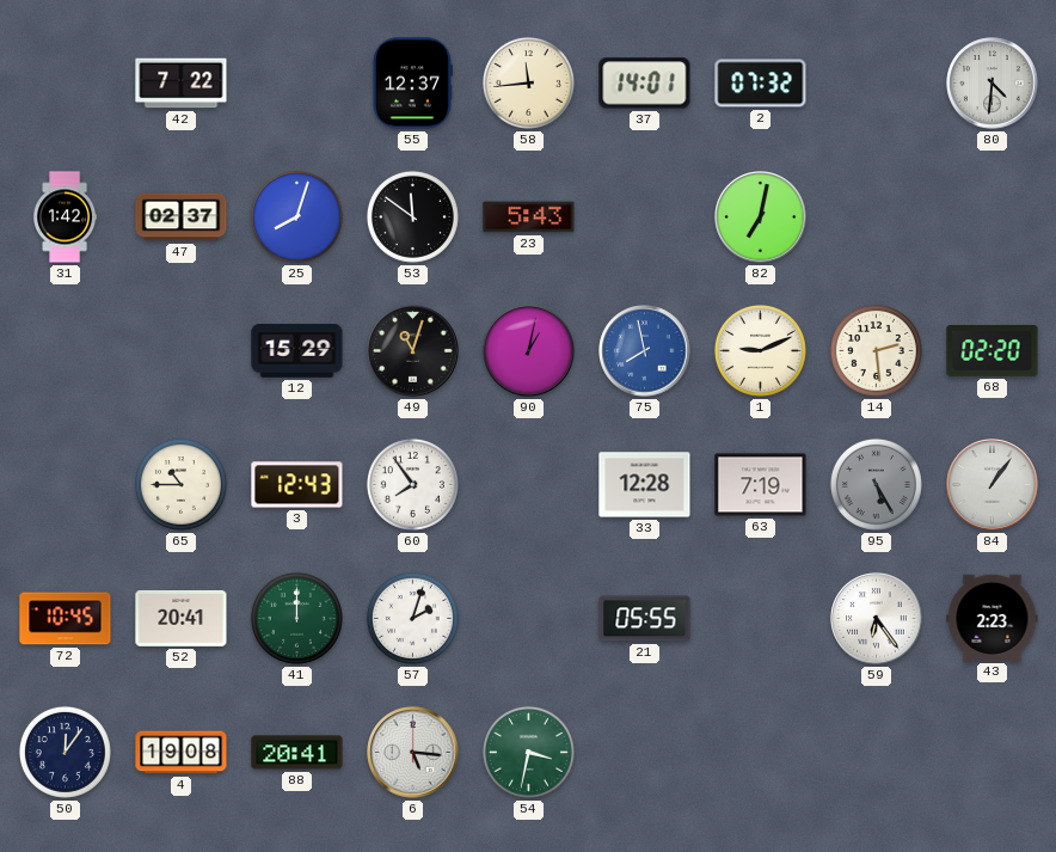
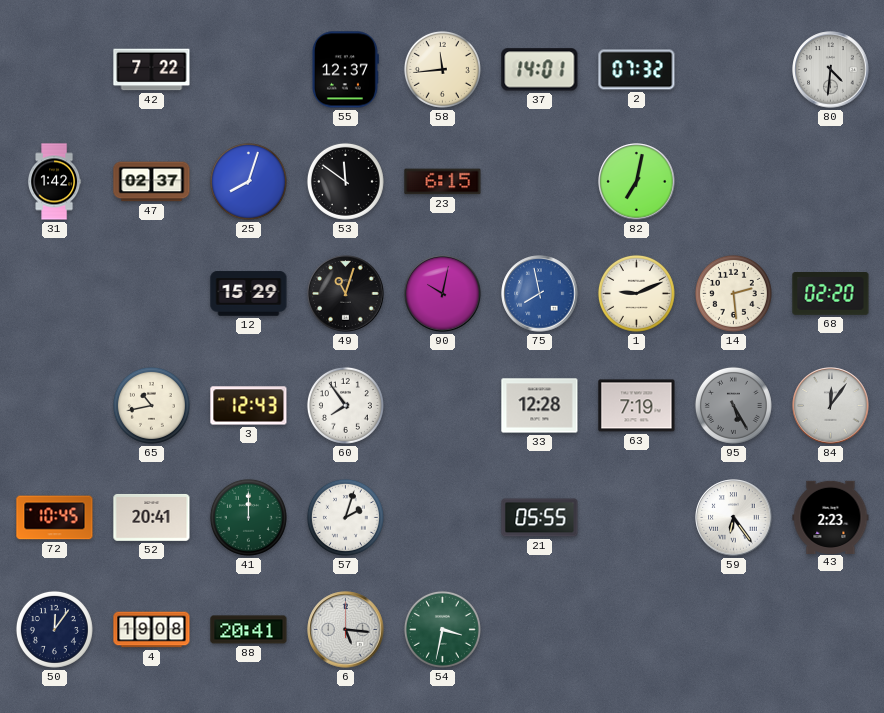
23: 5:43 -> 6:15 (443, 182)
90: 1:02 -> 10:02 (443, 294)
65: 10:45 -> 10:43 (151, 405)
84: 1:06 -> 12:06 (831, 406)
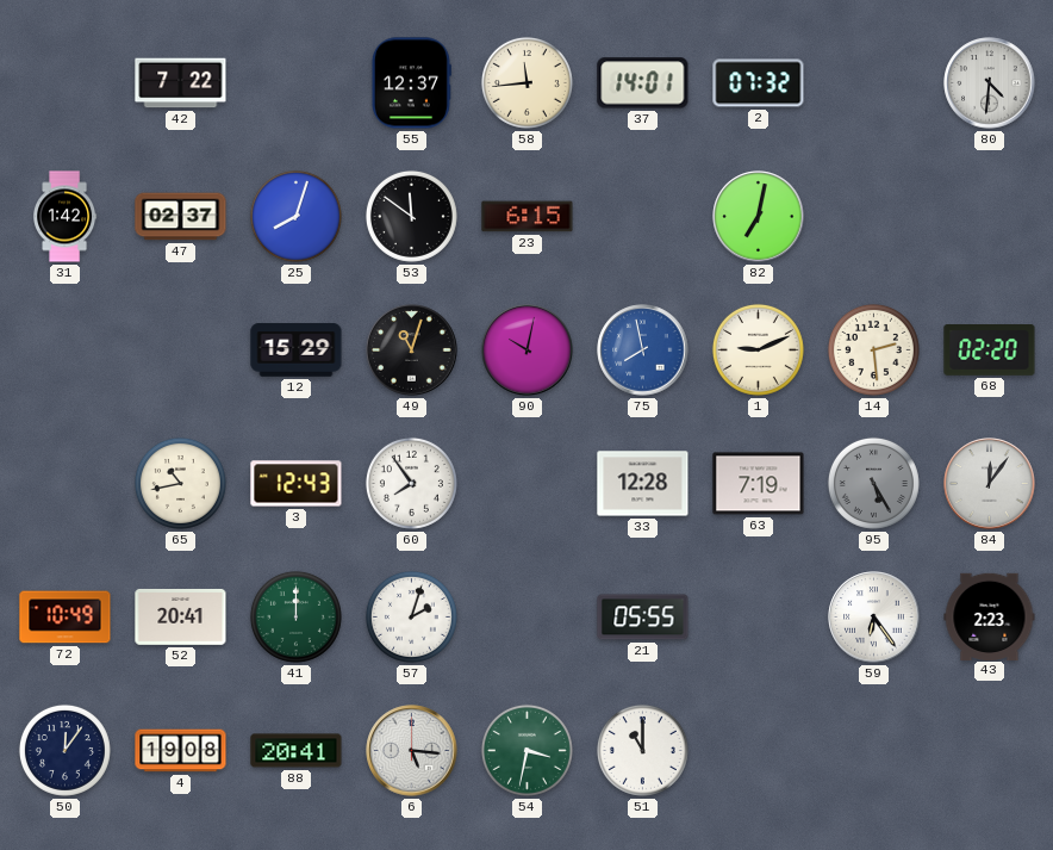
72: 10:45 -> 10:49 (66, 618)
51: none -> 11:00 (642, 750)
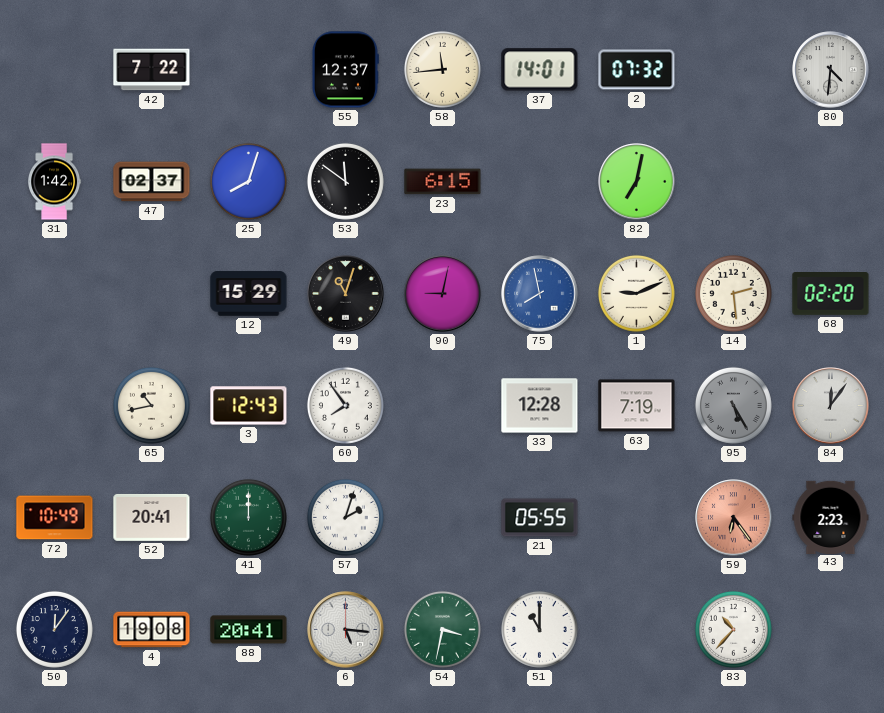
90: 10:02 -> 9:02 (443, 294)
59 dial: white -> salmon (734, 518)
83: none -> 10:37 (733, 629)
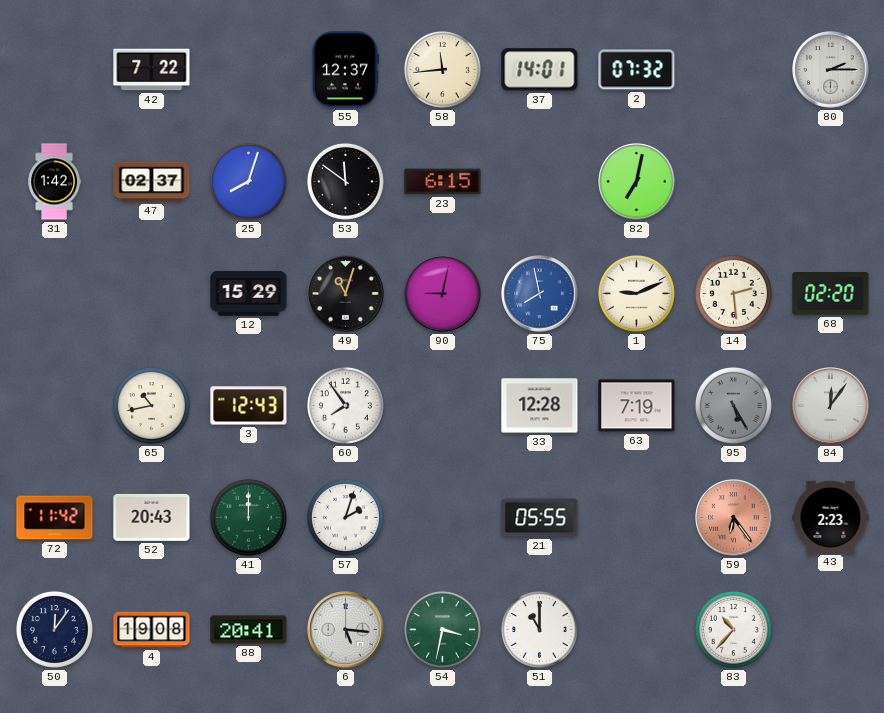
80: 4:31 -> 2:15 (831, 70)
72: 10:49 -> 11:42 (55, 518)
52: 20:41 -> 20:43 (152, 517)
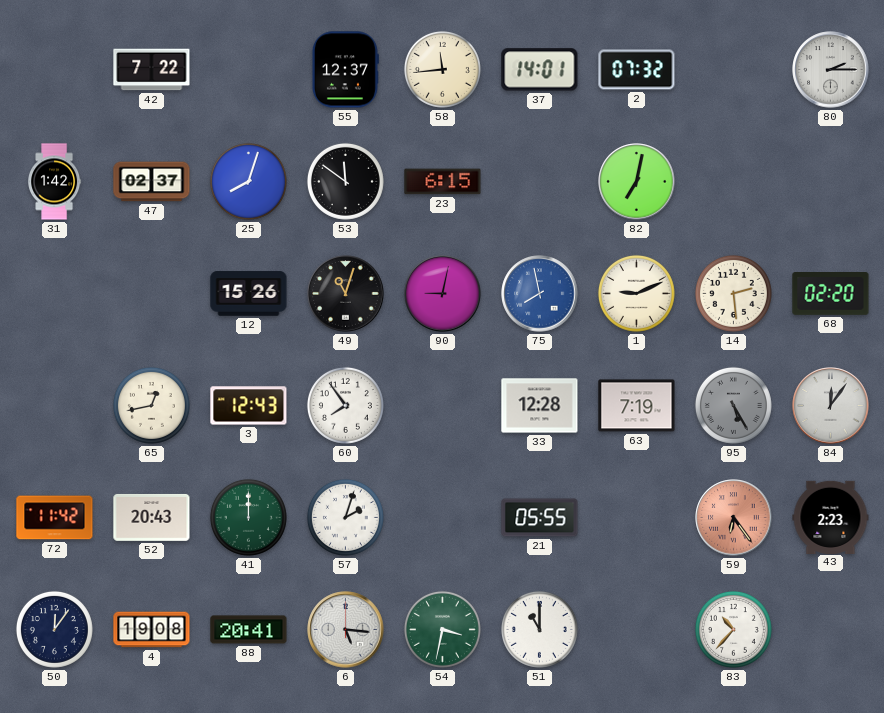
12: 15:29 -> 15:26 (249, 294)
65: 10:43 -> 12:43 (151, 405)
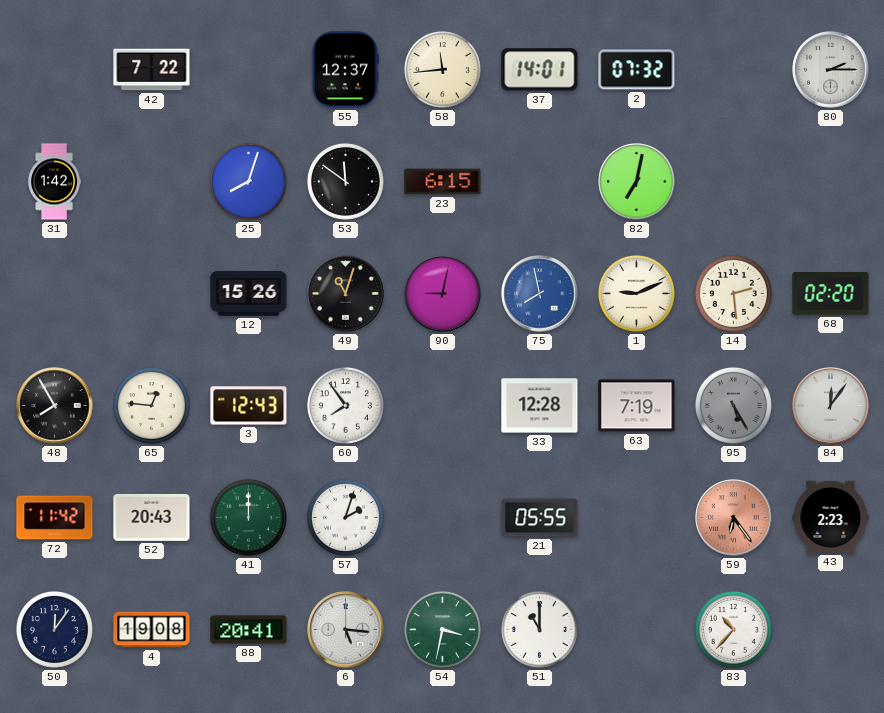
47: 02:37 -> none (152, 182)
48: none -> 7:55 (55, 406)
65: 12:43 -> 12:46 (151, 405)
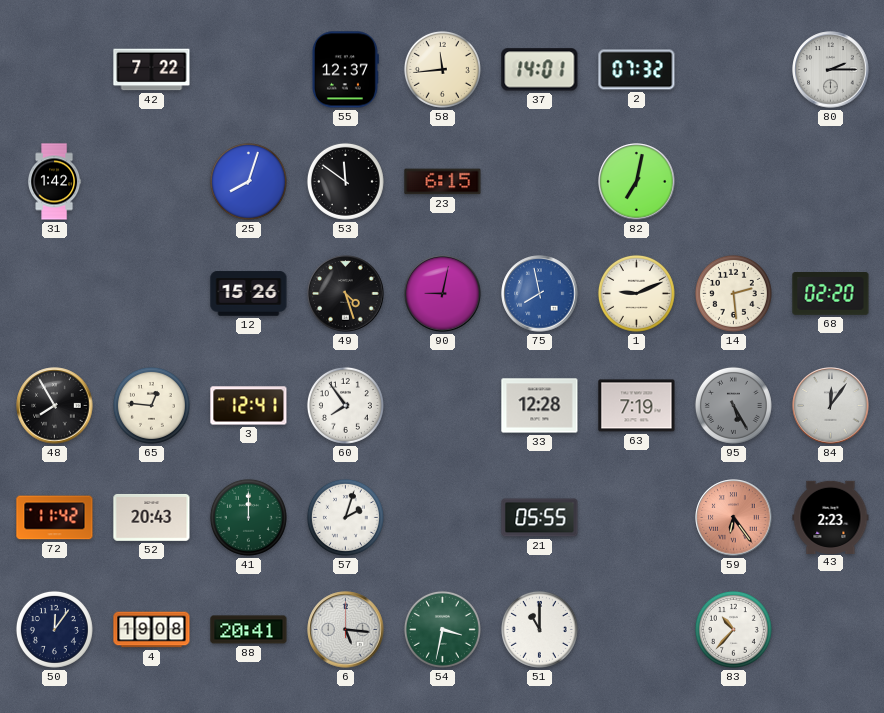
49: 11:03 -> 4:27 (346, 294)
3: 12:43 -> 12:41 (249, 406)
